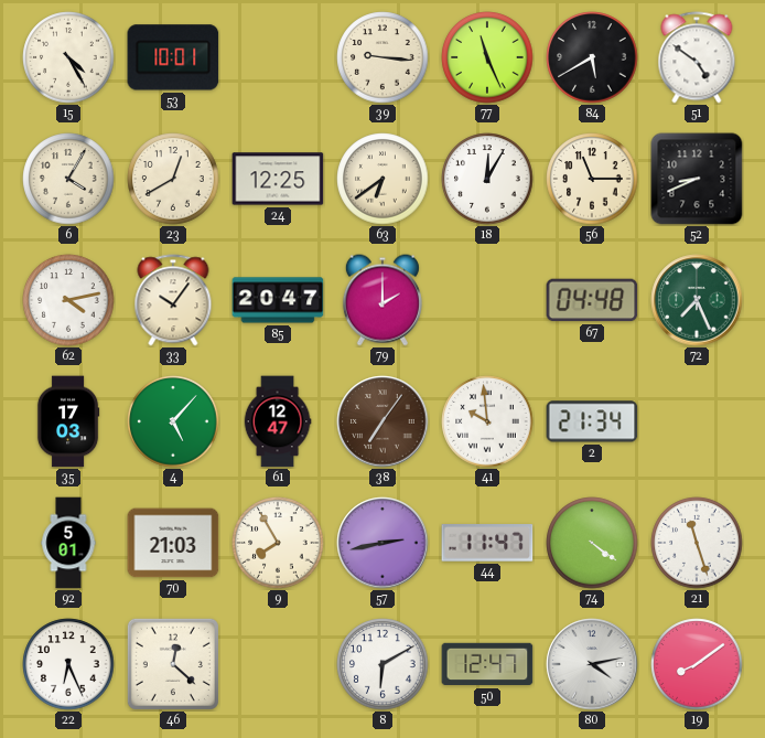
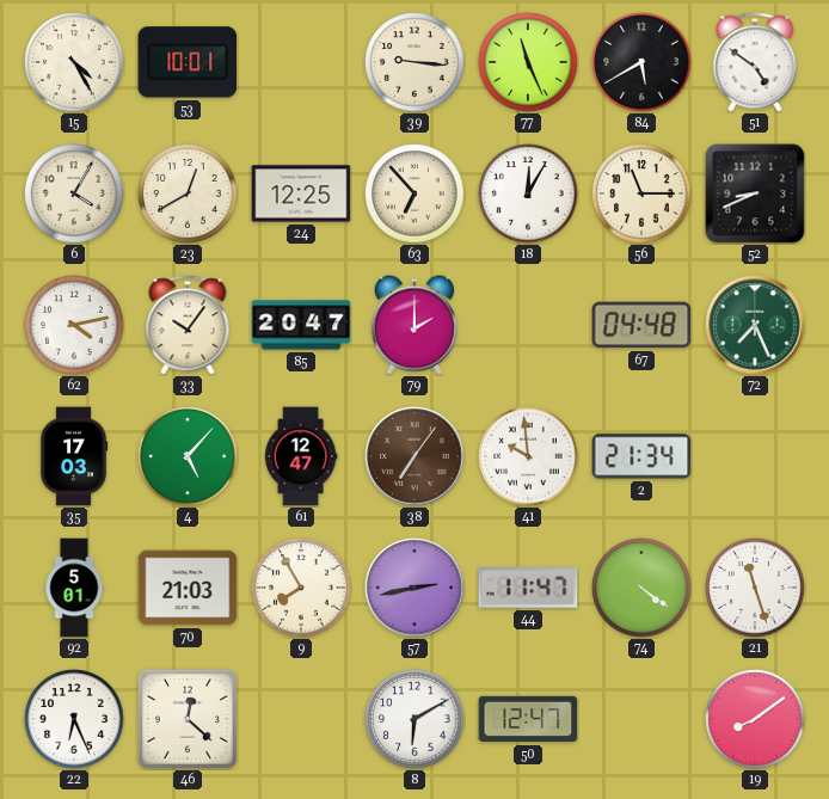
63: 6:39 -> 6:53 (414, 193)
80: 4:13 -> none (592, 664)
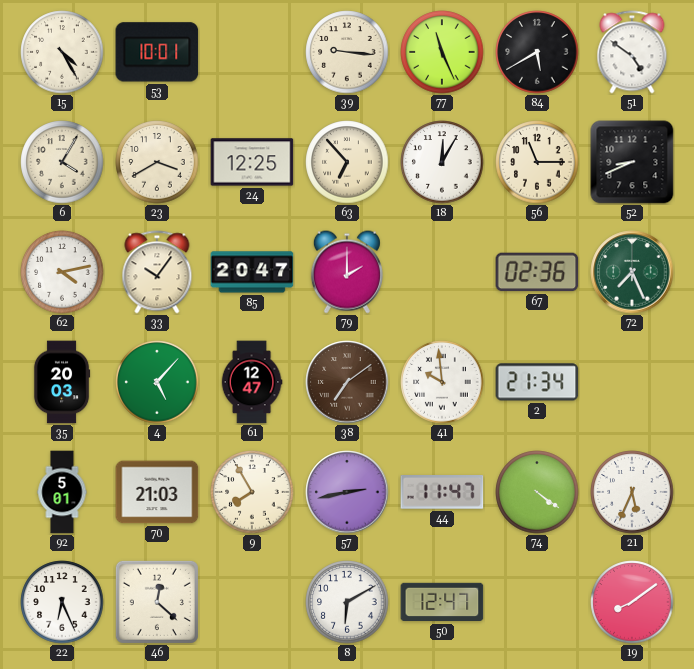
23: 12:40 -> 3:40 (157, 162)
67: 04:48 -> 02:36 (537, 272)
35: 17:03 -> 20:03 (62, 382)
38: 7:06 -> 7:09 (347, 382)
21: 11:27 -> 5:34 (632, 492)
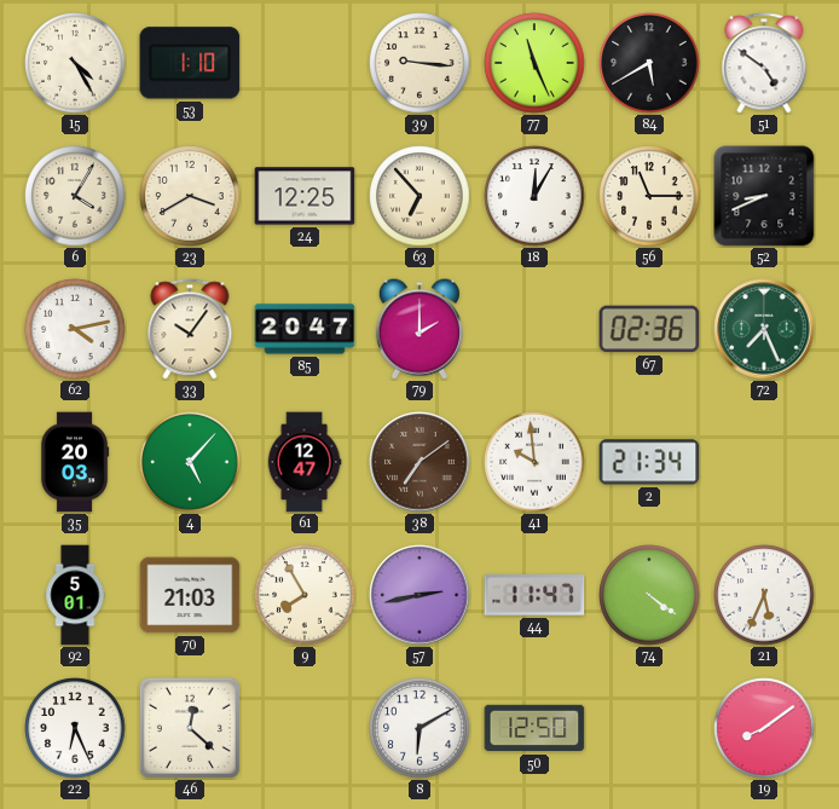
53: 10:01 -> 1:10 (190, 63)
50: 12:47 -> 12:50 (534, 728)
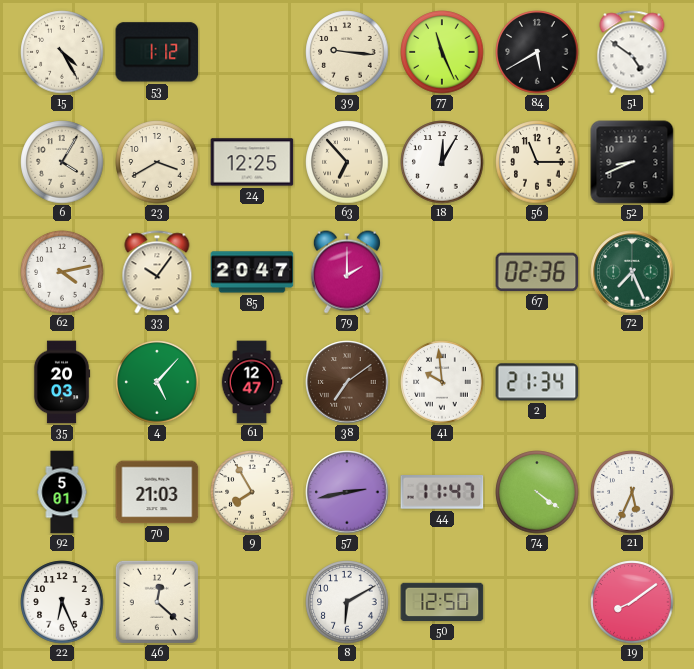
53: 1:10 -> 1:12 (157, 52)
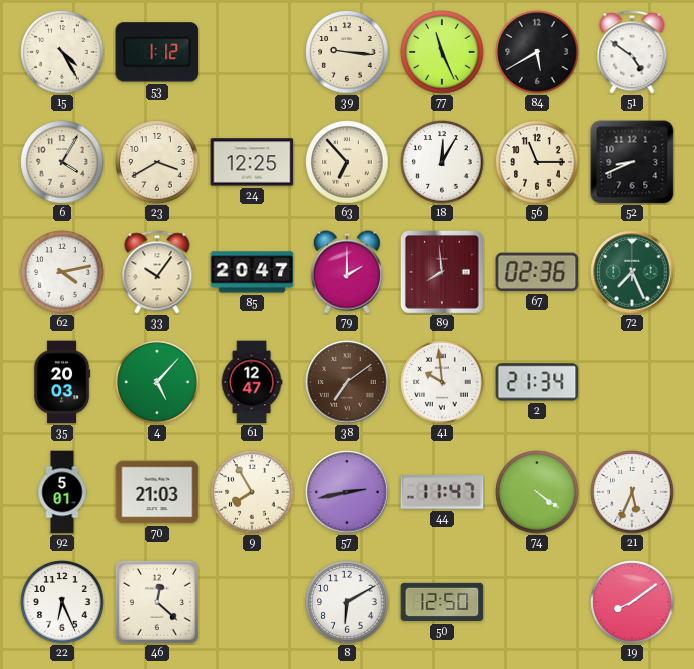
89: none -> 7:59 (442, 272)
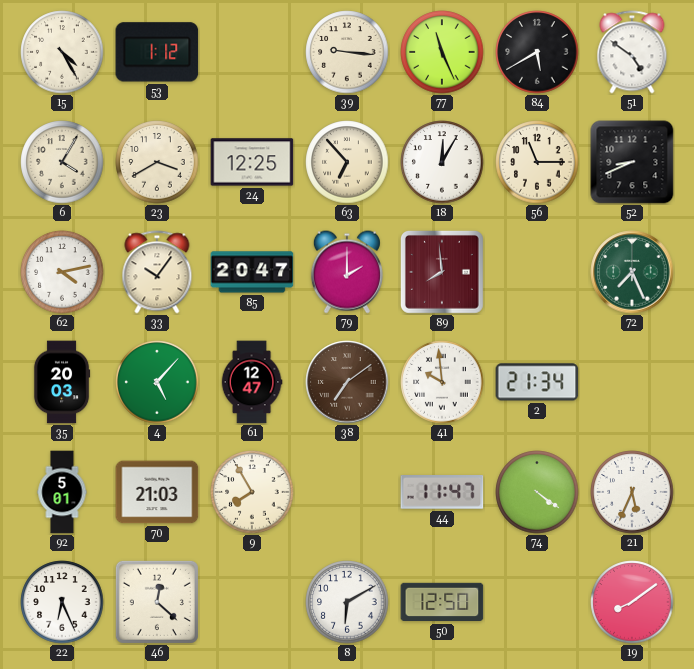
67: 02:36 -> none (537, 272)
57: 2:43 -> none (347, 492)
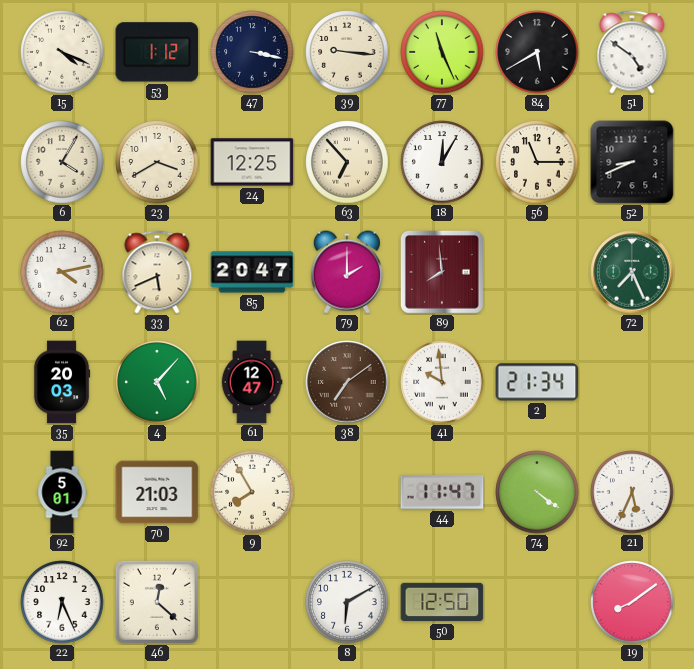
15: 4:25 -> 4:19 (62, 52)
47: none -> 3:17 (252, 52)
33: 10:06 -> 5:41 (157, 272)
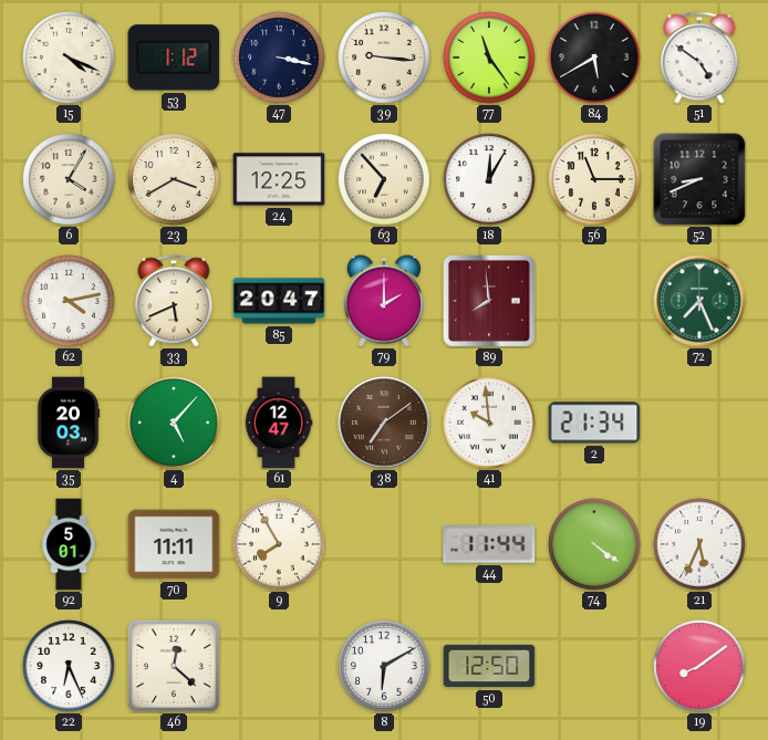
77: 11:26 -> 11:24 (489, 58)
70: 21:03 -> 11:11 (174, 544)
44: 11:47 -> 11:44 (489, 545)
